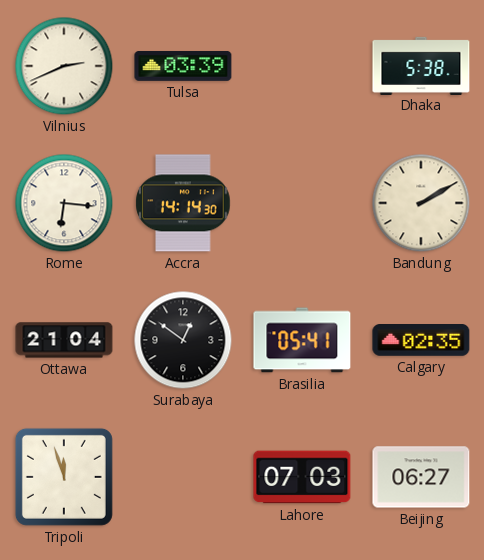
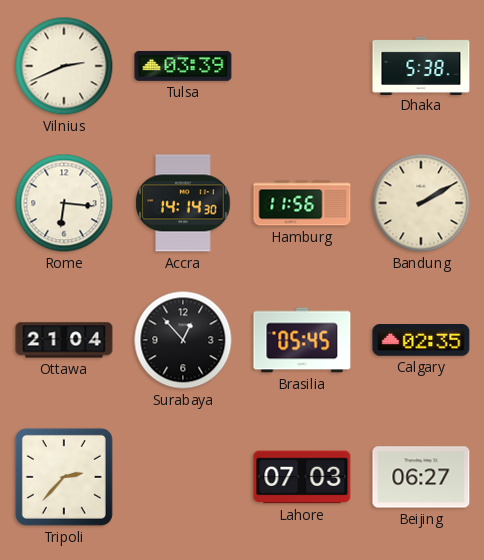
Hamburg: none -> 11:56 (302, 203)
Surabaya: 12:51 -> 12:53 (183, 340)
Brasilia: 05:41 -> 05:45 (302, 340)
Tripoli: 11:57 -> 2:37 (64, 477)
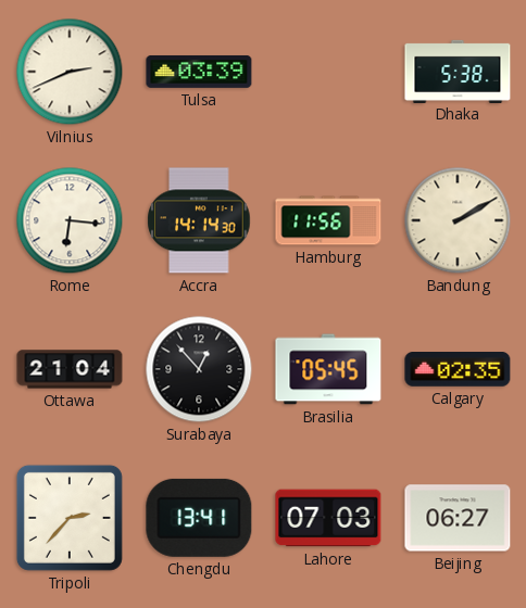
Chengdu: none -> 13:41 (199, 518)
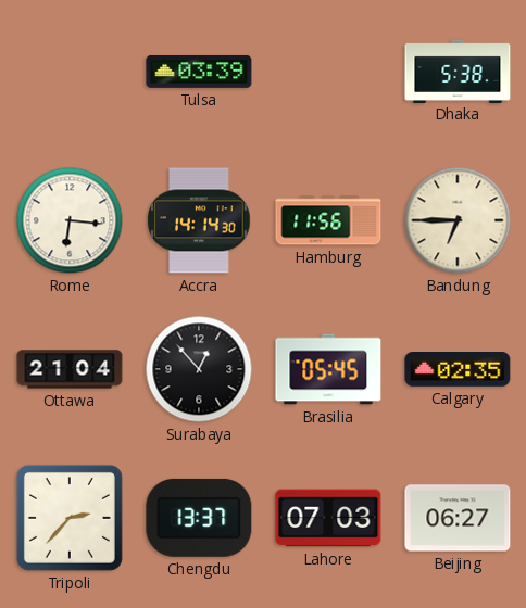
Vilnius: 2:41 -> none (70, 72)
Bandung: 2:10 -> 6:45 (458, 220)
Chengdu: 13:41 -> 13:37 (199, 518)
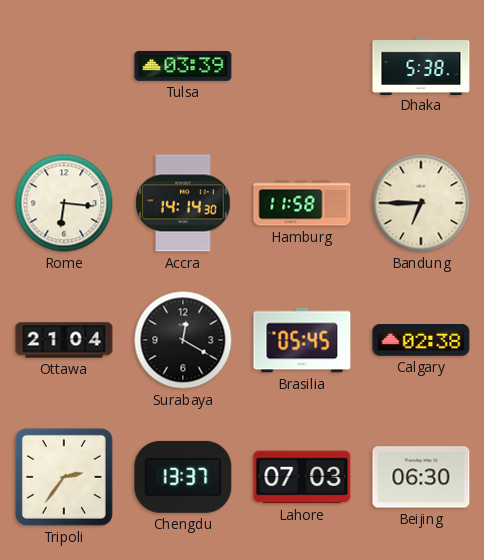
Hamburg: 11:56 -> 11:58 (302, 203)
Surabaya: 12:53 -> 12:20 (183, 340)
Calgary: 02:35 -> 02:38 (421, 341)
Tripoli: 2:37 -> 2:36 (64, 477)
Beijing: 06:27 -> 06:30 (421, 477)
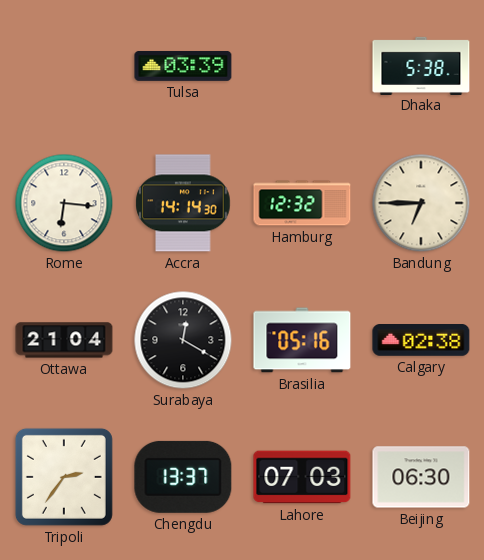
Hamburg: 11:58 -> 12:32 (302, 203)
Brasilia: 05:45 -> 05:16 (302, 340)
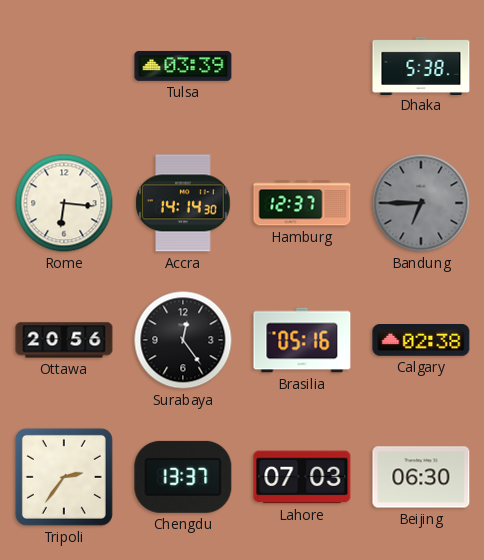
Hamburg: 12:32 -> 12:37 (302, 203)
Bandung dial: cream -> grey (421, 203)
Ottawa: 21:04 -> 20:56 (64, 340)
Surabaya: 12:20 -> 12:24 (183, 340)
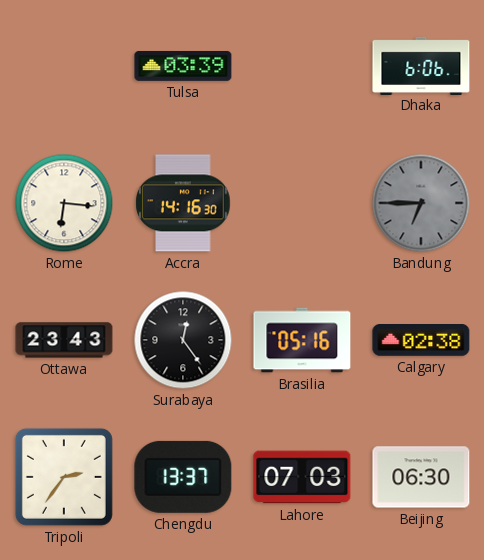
Dhaka: 5:38 -> 6:06 (421, 65)
Accra: 14:14 -> 14:16 (183, 203)
Hamburg: 12:37 -> none (302, 203)
Ottawa: 20:56 -> 23:43 (64, 340)
